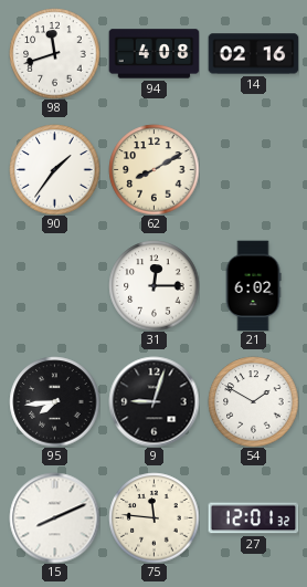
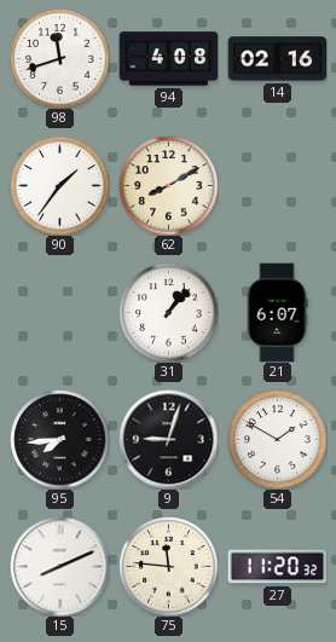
31: 12:15 -> 1:07 (168, 312)
21: 6:02 -> 6:07 (277, 312)
27: 12:01 -> 11:20 (277, 567)
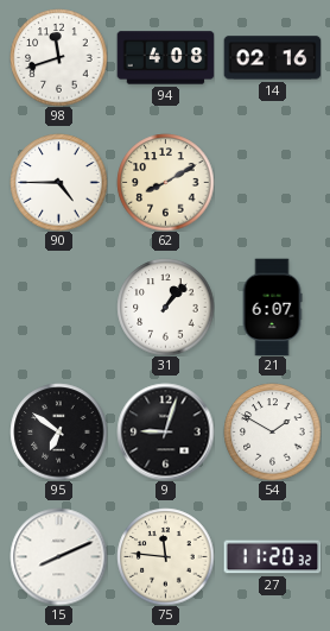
90: 1:36 -> 4:45 (58, 182)
95: 7:44 -> 6:51 (58, 431)
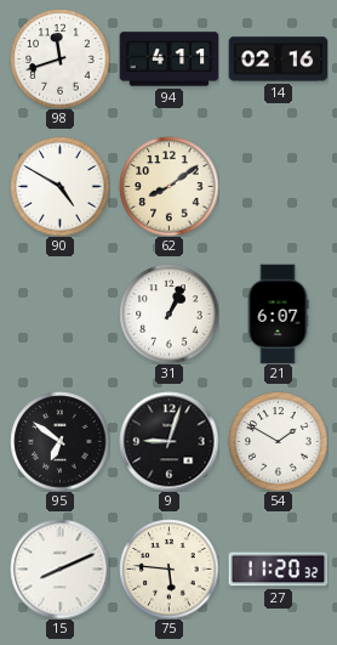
94: 4:08 -> 4:11 (168, 60)
90: 4:45 -> 4:50 (59, 186)
62: 8:10 -> 8:09 (168, 186)
31: 1:07 -> 1:04 (168, 313)
75: 11:46 -> 5:46 (168, 568)
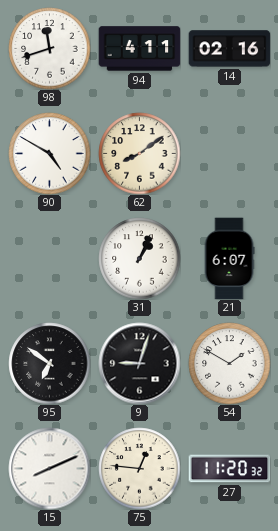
75: 5:46 -> 12:46 (139, 468)
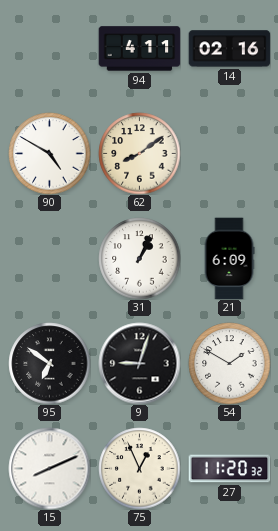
98: 11:42 -> none (49, 48)
21: 6:07 -> 6:09 (229, 258)
75: 12:46 -> 12:56 (139, 468)
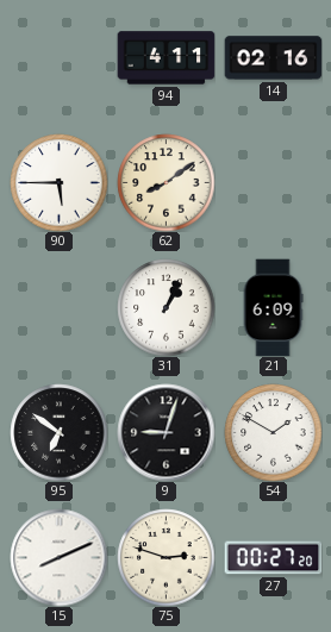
90: 4:50 -> 5:45 (58, 182)
75: 12:56 -> 2:48 (165, 557)
27: 11:20 -> 00:27 (273, 558)
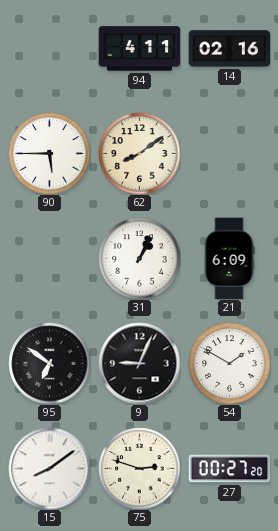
9: 9:03 -> 9:04 (139, 363)
15: 8:11 -> 8:09 (49, 468)
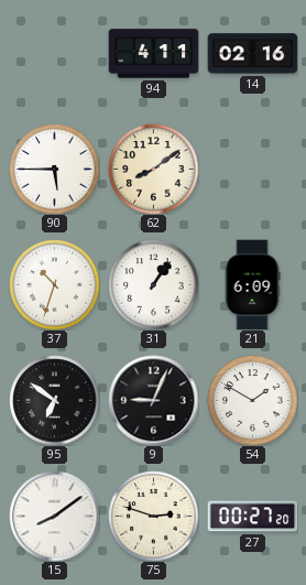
37: none -> 10:33 (54, 284)
31: 1:04 -> 1:06 (153, 284)
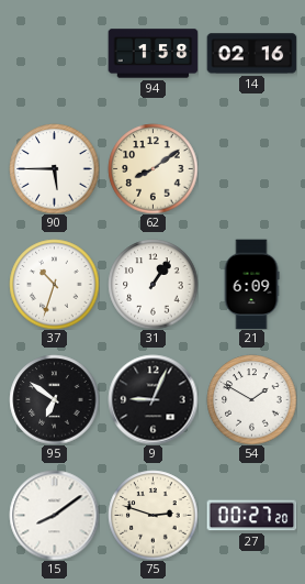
94: 4:11 -> 1:58 (152, 54)
